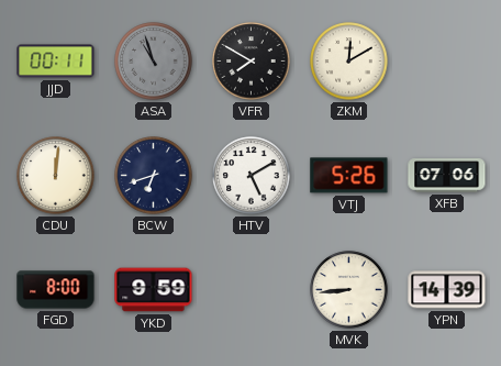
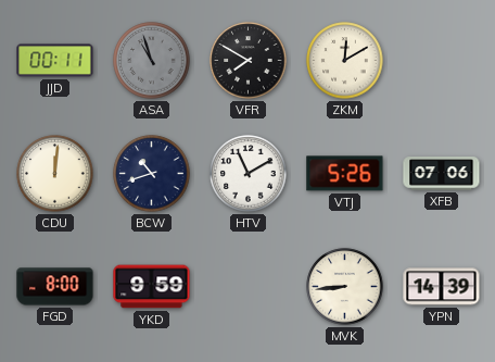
BCW: 6:42 -> 10:42 (152, 174)
HTV: 5:10 -> 11:10 (249, 174)
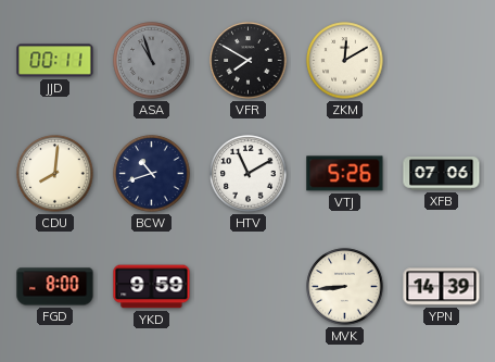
CDU: 12:01 -> 8:01 (55, 174)
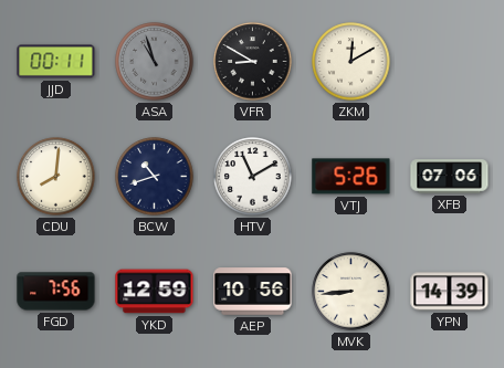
VFR: 7:50 -> 8:50 (253, 62)
FGD: 8:00 -> 7:56 (56, 292)
YKD: 9:59 -> 12:59 (155, 292)
AEP: none -> 10:56 (253, 292)
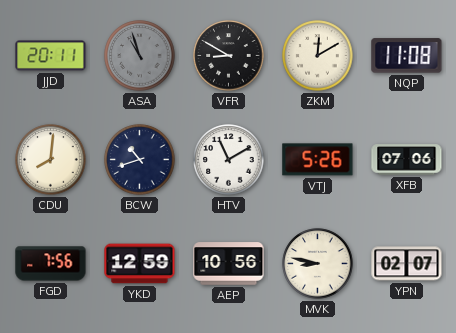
JJD: 00:11 -> 20:11 (51, 56)
NQP: none -> 11:08 (407, 56)
MVK: 8:44 -> 8:47 (318, 264)
YPN: 14:39 -> 02:07 (407, 264)
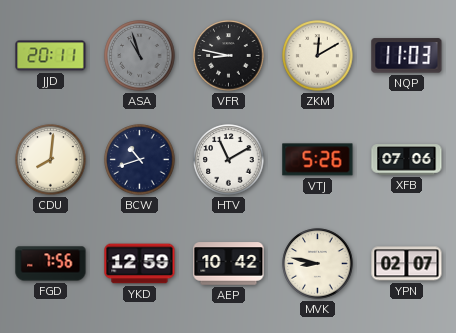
VFR: 8:50 -> 8:47 (229, 56)
NQP: 11:08 -> 11:03 (407, 56)
AEP: 10:56 -> 10:42 (229, 264)
